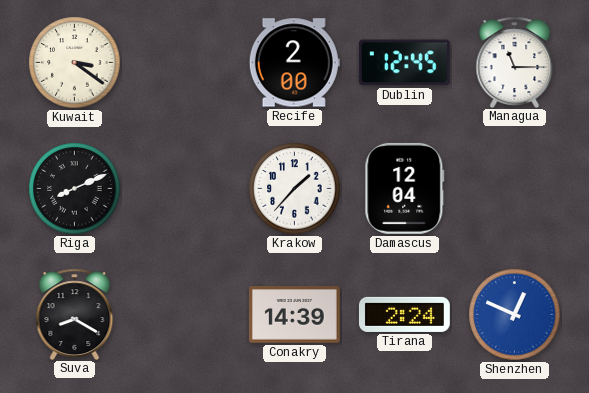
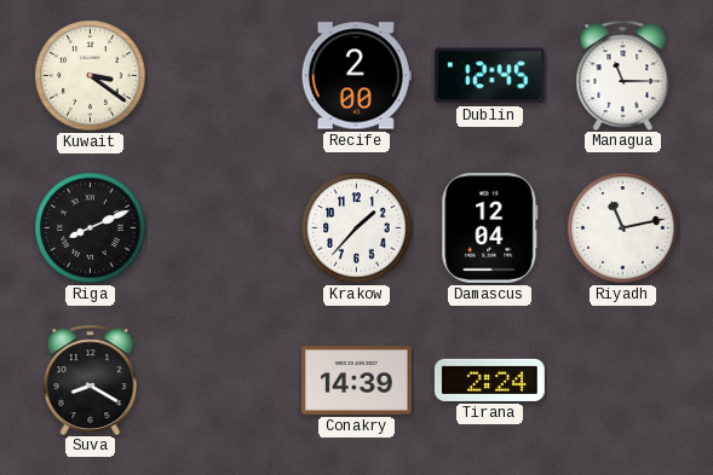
Riyadh: none -> 11:13 (623, 228)
Shenzhen: 12:49 -> none (515, 315)
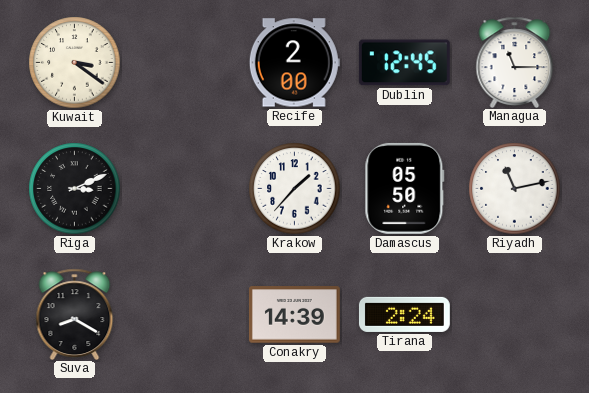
Riga: 8:11 -> 3:11 (75, 189)
Damascus: 12:04 -> 05:50 (405, 188)
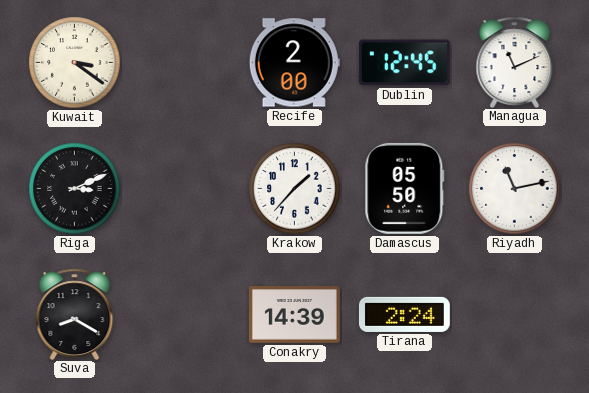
Managua: 11:15 -> 11:11 (515, 62)
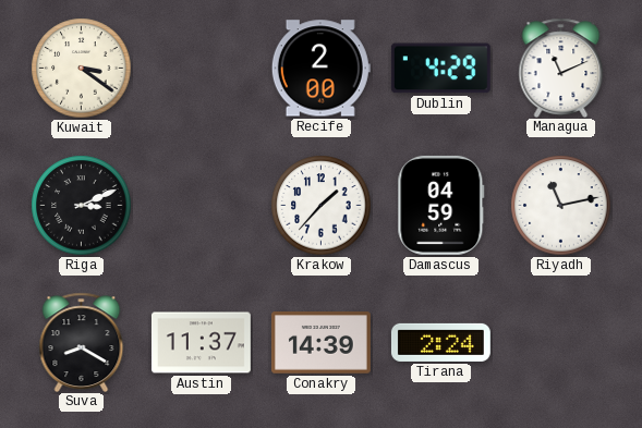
Dublin: 12:45 -> 4:29 (440, 69)
Damascus: 05:50 -> 04:59 (441, 205)
Austin: none -> 11:37 (201, 343)
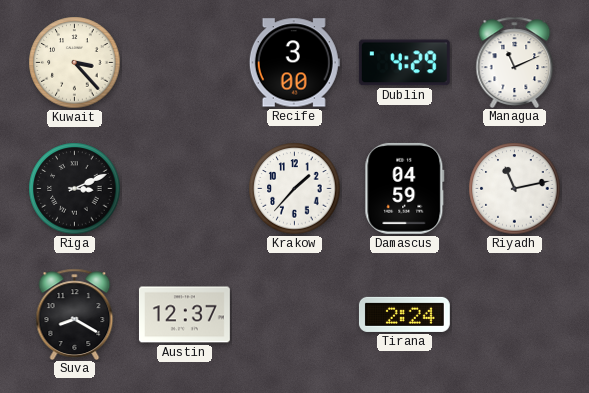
Kuwait: 3:21 -> 3:23 (75, 63)
Recife: 2:00 -> 3:00 (294, 63)
Austin: 11:37 -> 12:37 (184, 315)
Conakry: 14:39 -> none (320, 343)
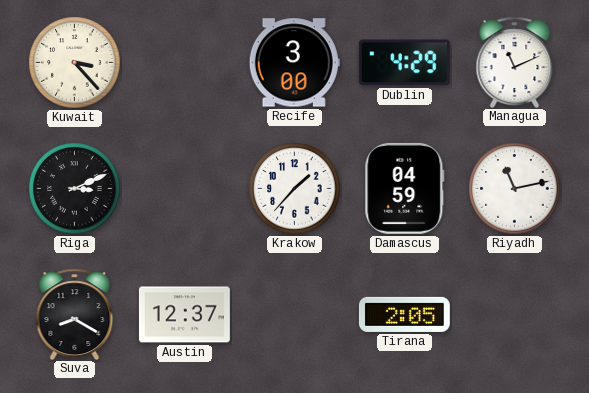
Tirana: 2:24 -> 2:05 (404, 314)
